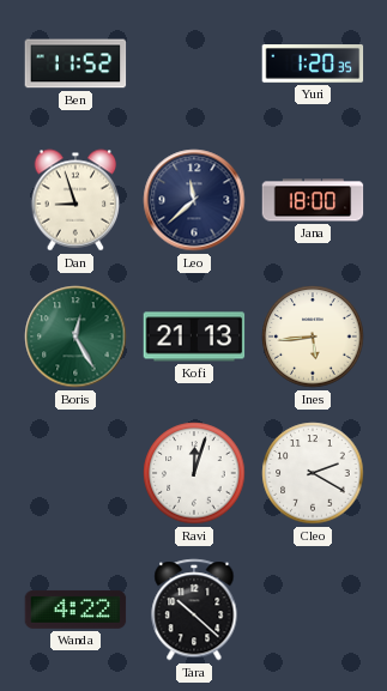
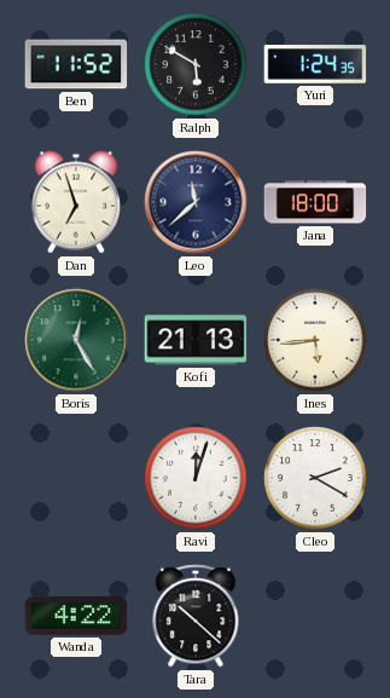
Ralph: none -> 5:50 (196, 64)
Yuri: 1:20 -> 1:24 (315, 65)
Dan: 8:57 -> 6:57 (76, 202)
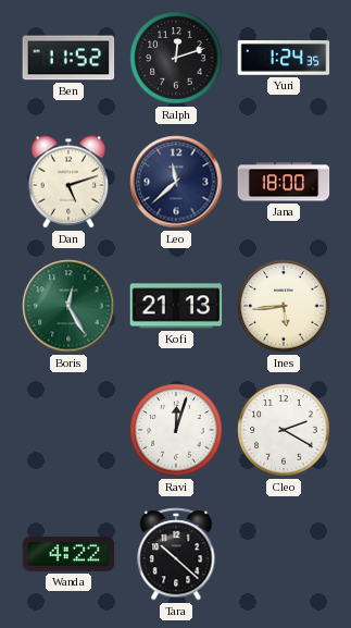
Ralph: 5:50 -> 12:12 (176, 58)
Dan: 6:57 -> 5:12 (68, 182)
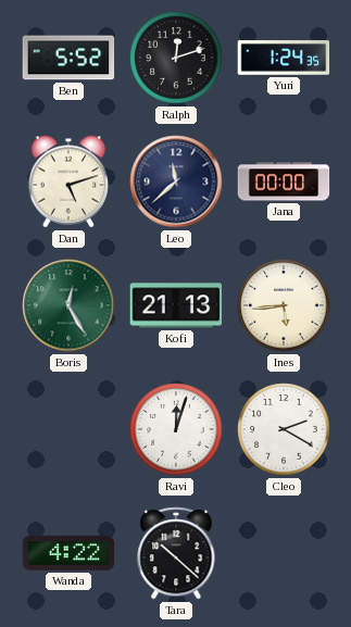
Ben: 11:52 -> 5:52 (68, 58)
Jana: 18:00 -> 00:00 (284, 181)
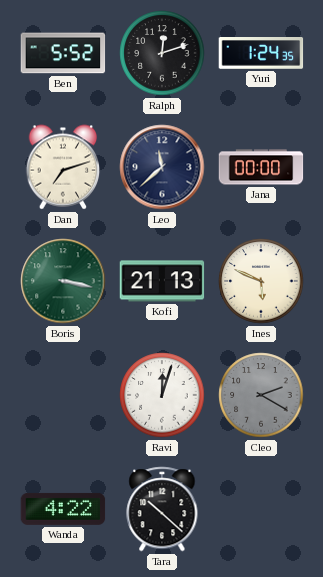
Dan: 5:12 -> 7:12 (63, 167)
Boris: 12:25 -> 3:17 (63, 281)
Ines: 5:44 -> 5:49 (261, 281)
Cleo dial: white -> grey (261, 395)
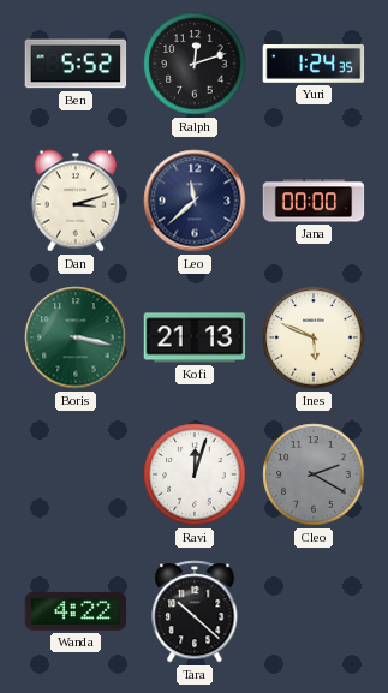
Dan: 7:12 -> 3:12 (76, 201)
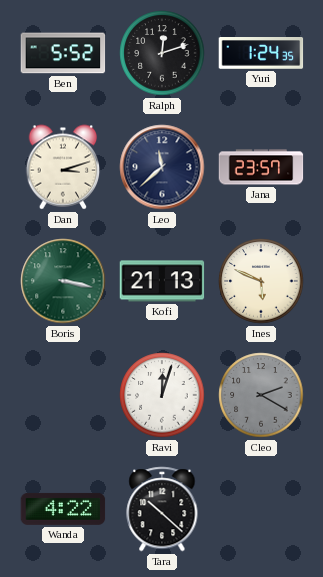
Jana: 00:00 -> 23:57 (261, 167)
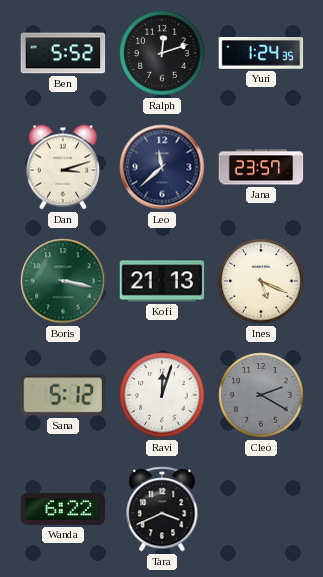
Ines: 5:49 -> 5:19 (261, 281)
Sana: none -> 5:12 (63, 395)
Wanda: 4:22 -> 6:22 (63, 509)
Tara: 10:22 -> 3:41 (162, 509)
